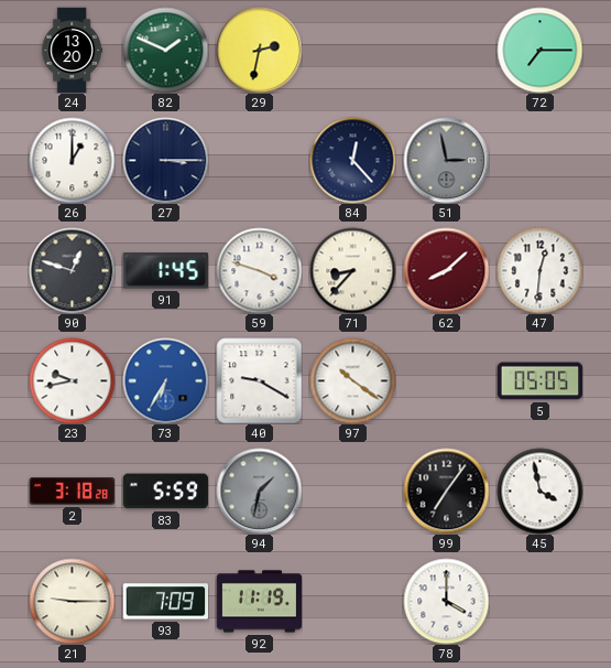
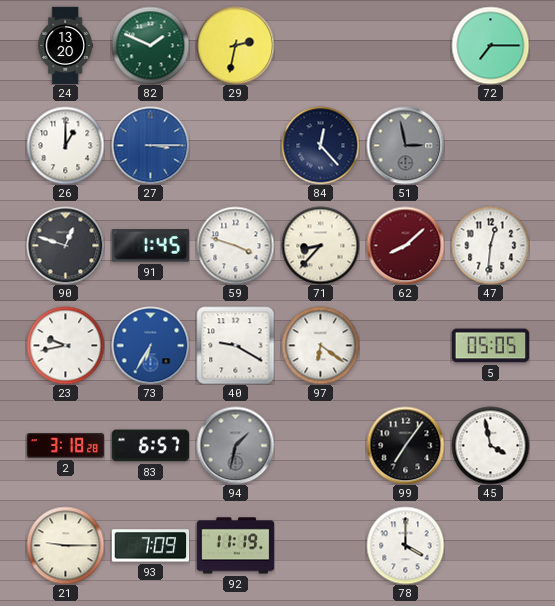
27 dial: navy -> blue (150, 145)
97: 10:21 -> 6:21 (320, 345)
83: 5:59 -> 6:57 (150, 446)
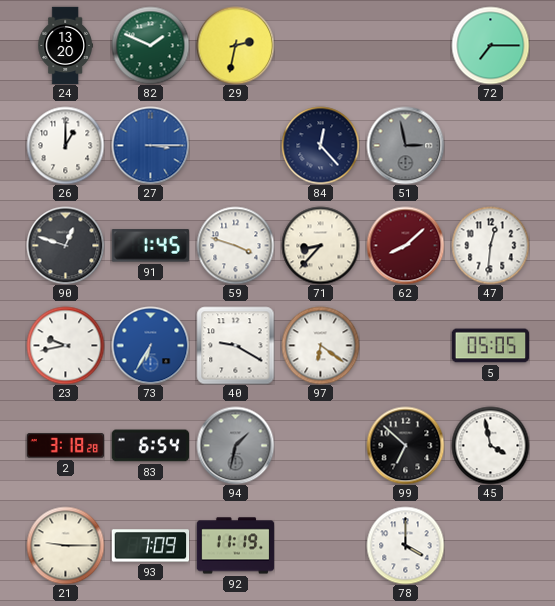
83: 6:57 -> 6:54 (150, 446)
99: 7:06 -> 6:52 (405, 445)
